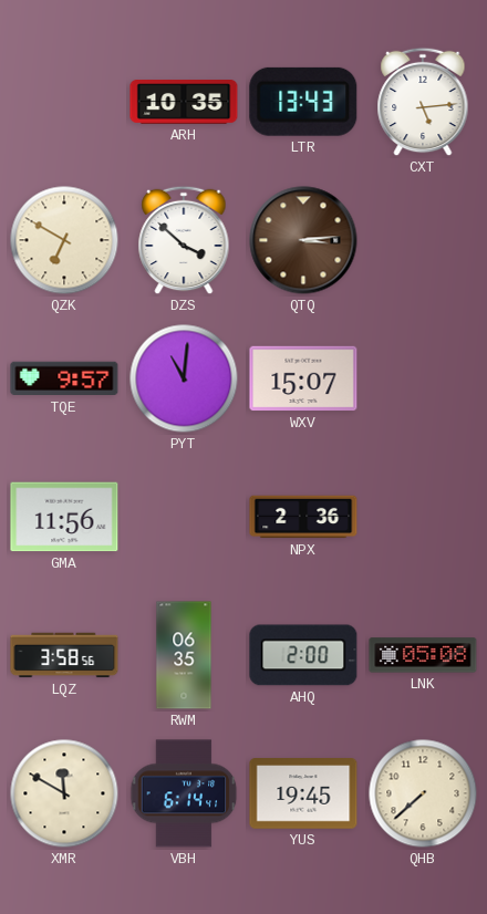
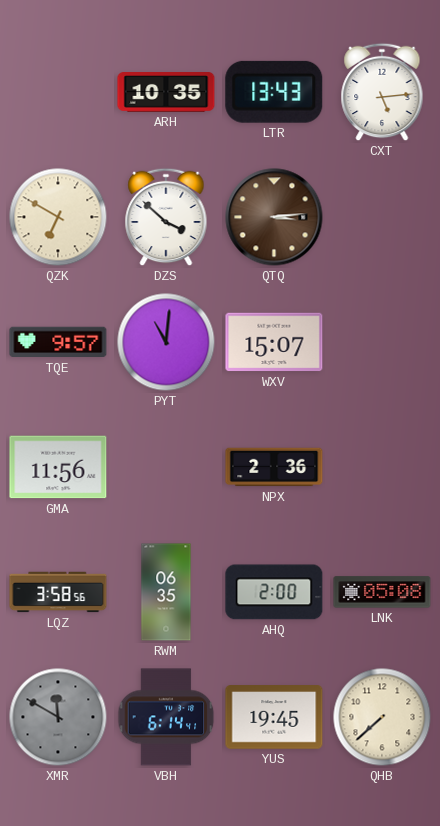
XMR dial: cream -> grey (58, 717)
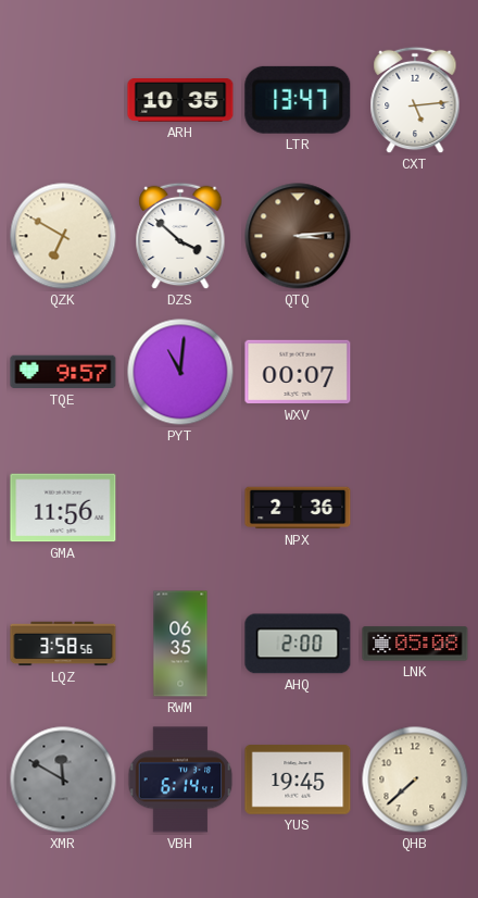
LTR: 13:43 -> 13:47 (298, 100)
WXV: 15:07 -> 00:07 (298, 372)
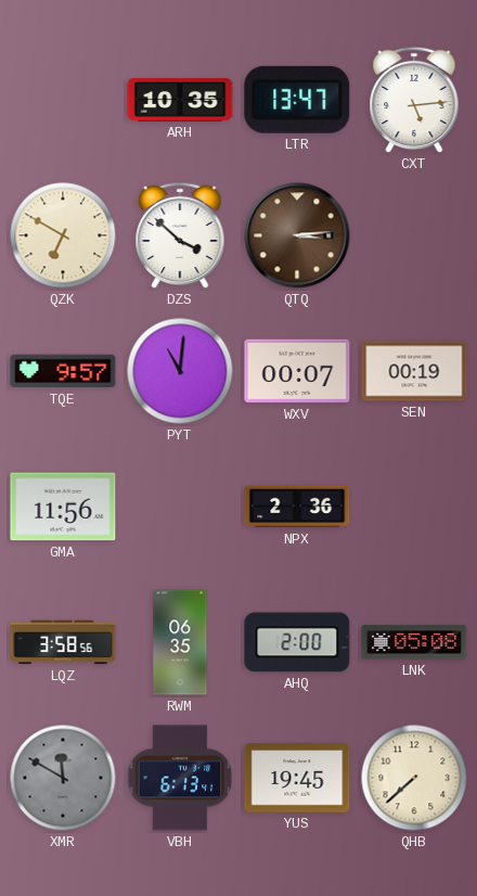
SEN: none -> 00:19 (414, 371)
VBH: 6:14 -> 6:13 (180, 778)
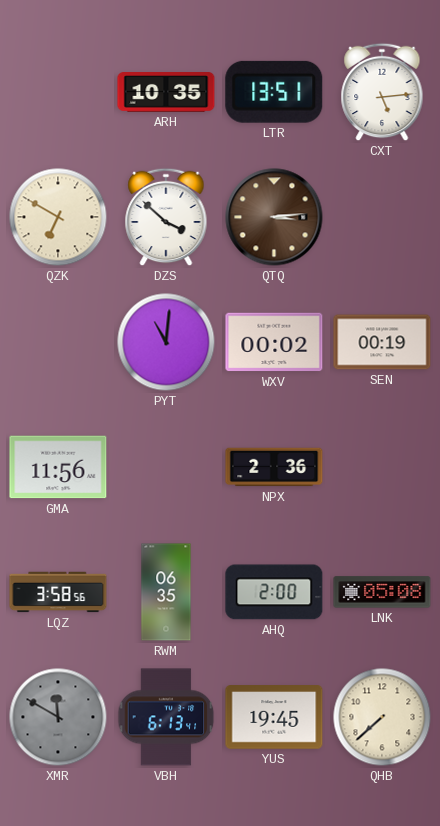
LTR: 13:47 -> 13:51 (274, 92)
TQE: 9:57 -> none (63, 371)
WXV: 00:07 -> 00:02 (274, 342)
